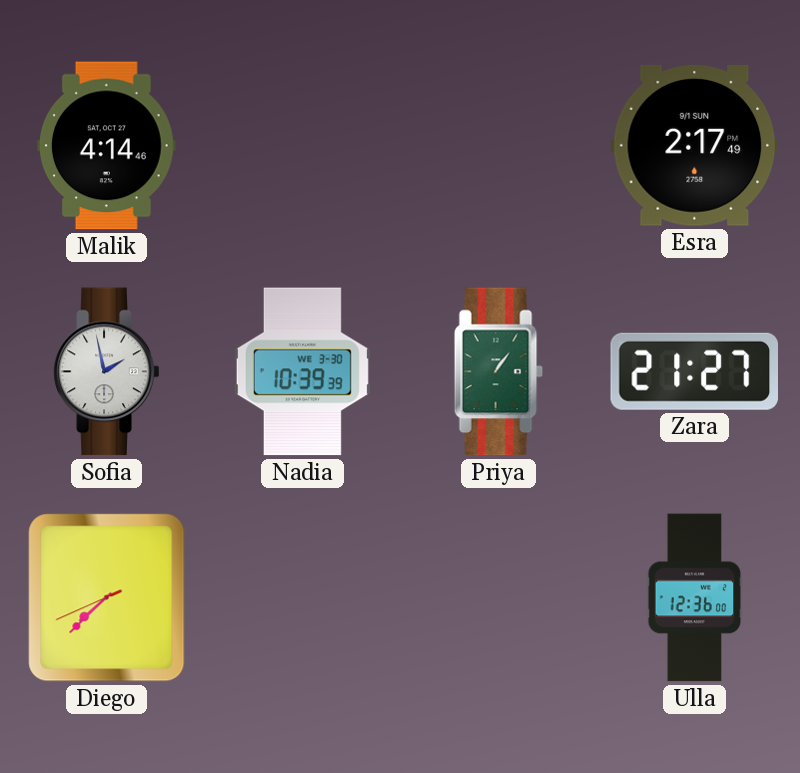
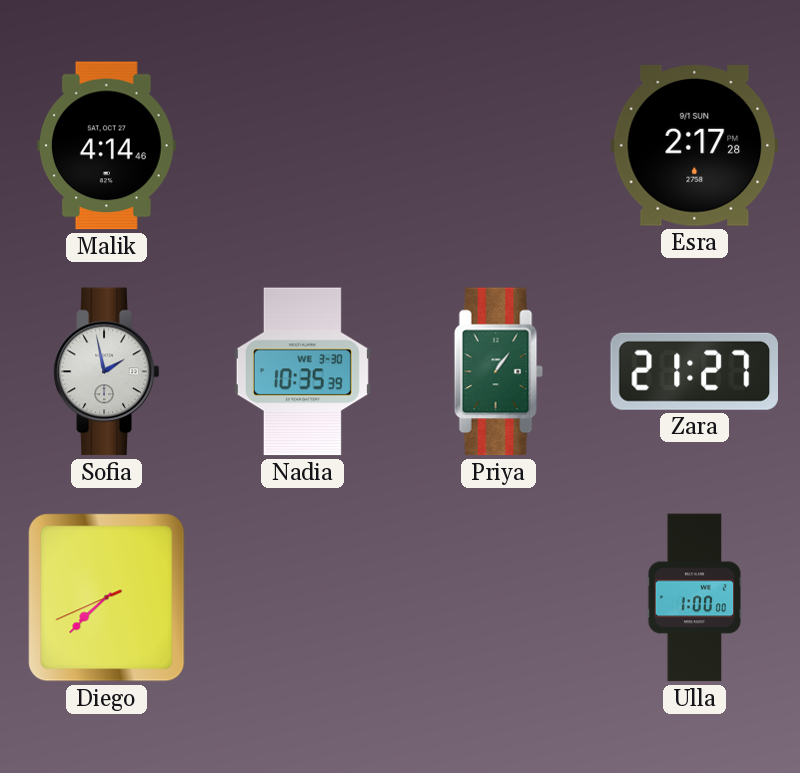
Esra: 2:17:49 -> 2:17:28 (695, 145)
Nadia: 10:39 -> 10:35 (302, 372)
Ulla: 12:36 -> 1:00 (695, 598)
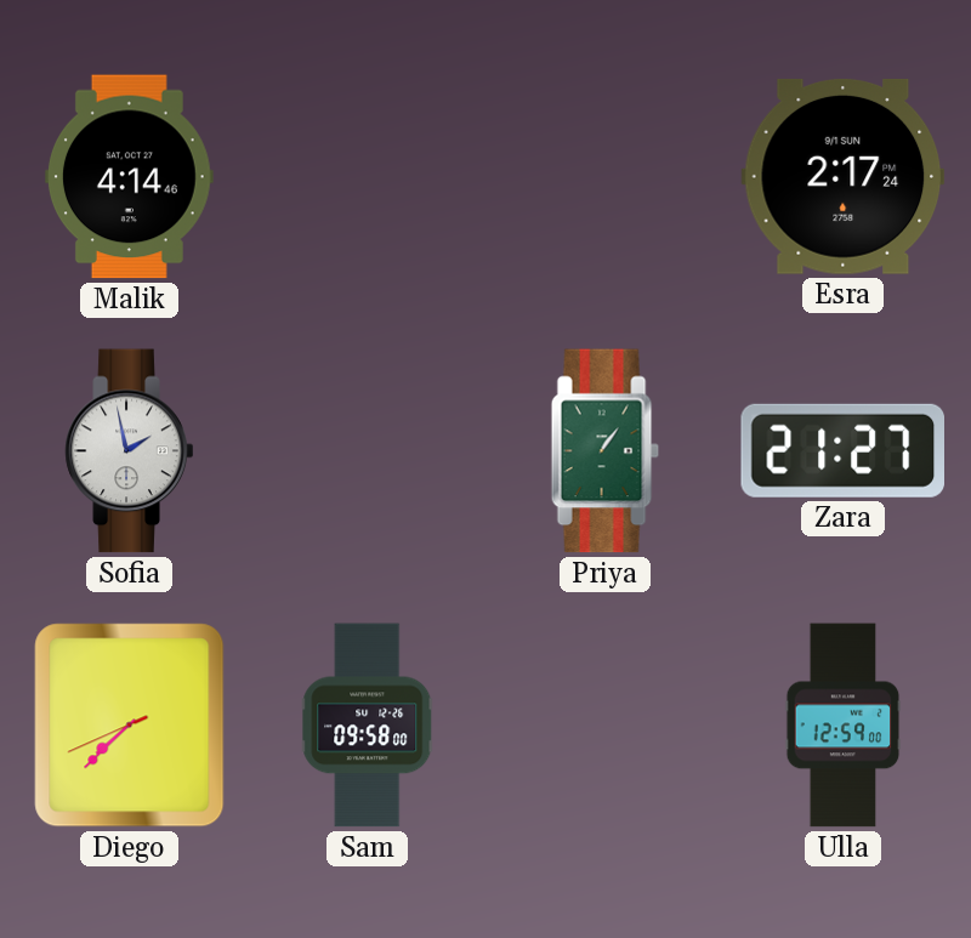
Esra: 2:17:28 -> 2:17:24 (844, 176)
Nadia: 10:35 -> none (302, 372)
Sam: none -> 09:58 (368, 726)
Ulla: 1:00 -> 12:59 (844, 726)
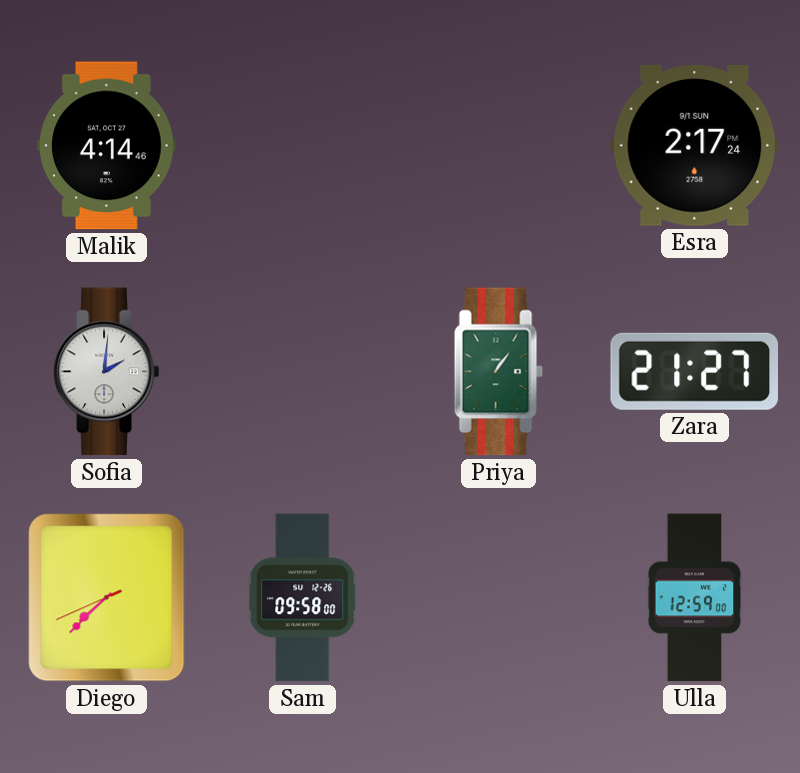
Sofia: 1:58 -> 2:01 (107, 372)
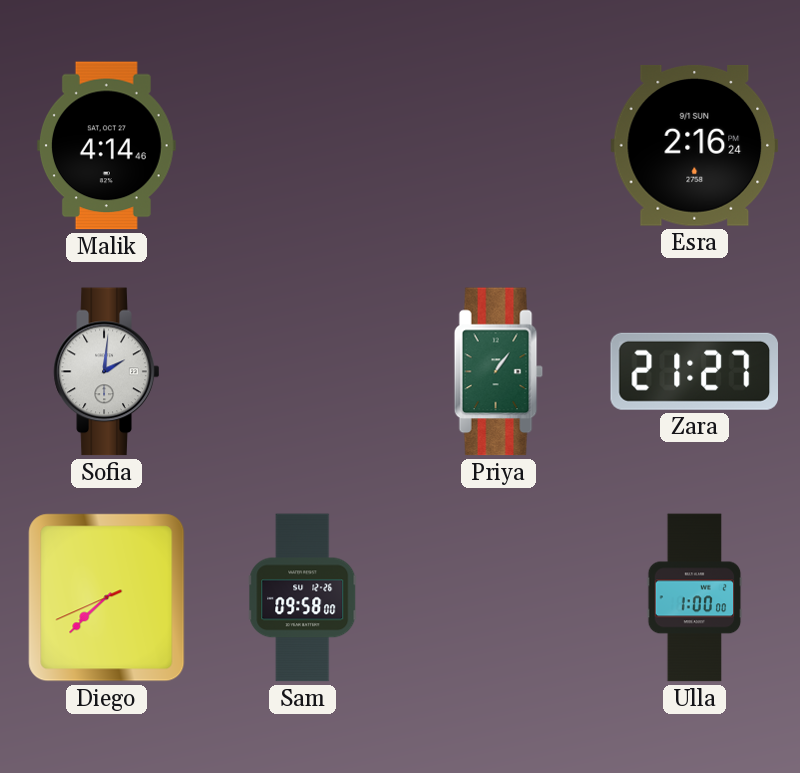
Esra: 2:17 -> 2:16 (695, 145)
Ulla: 12:59 -> 1:00 (695, 598)
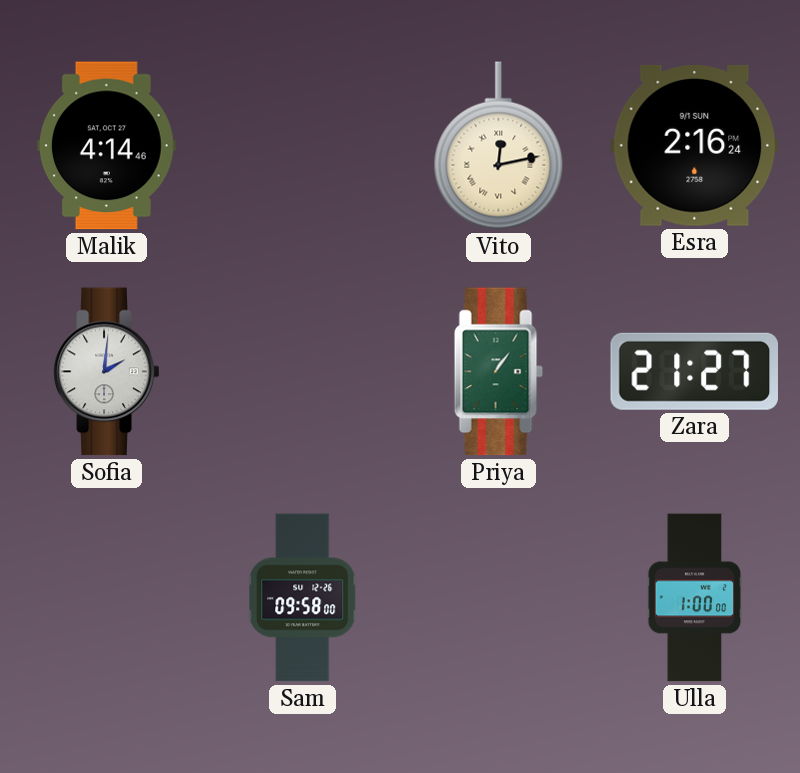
Vito: none -> 12:13 (499, 146)
Diego: 7:37 -> none (107, 598)
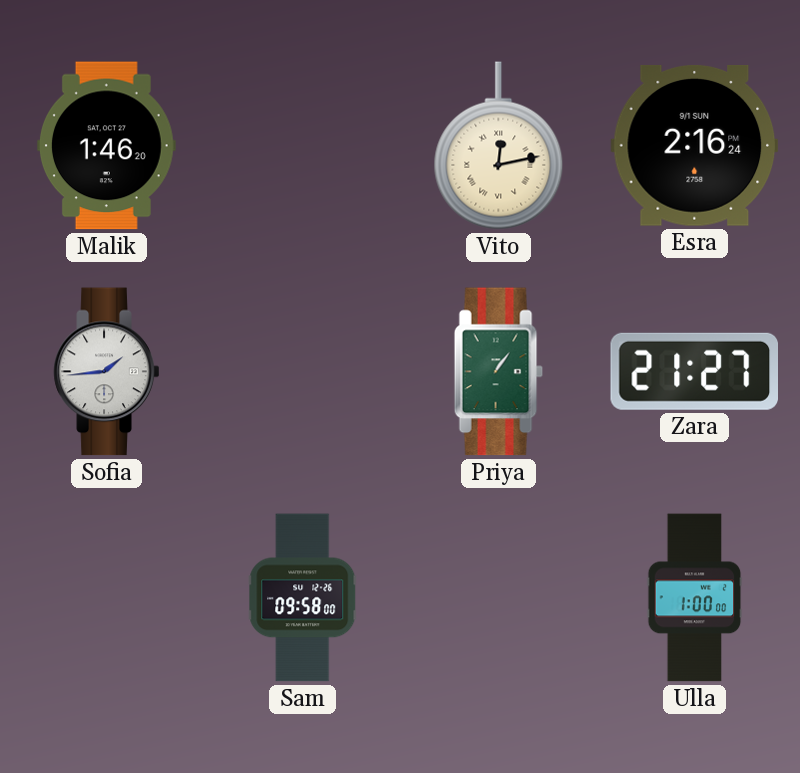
Malik: 4:14 -> 1:46 (106, 146)
Sofia: 2:01 -> 1:44 (107, 372)
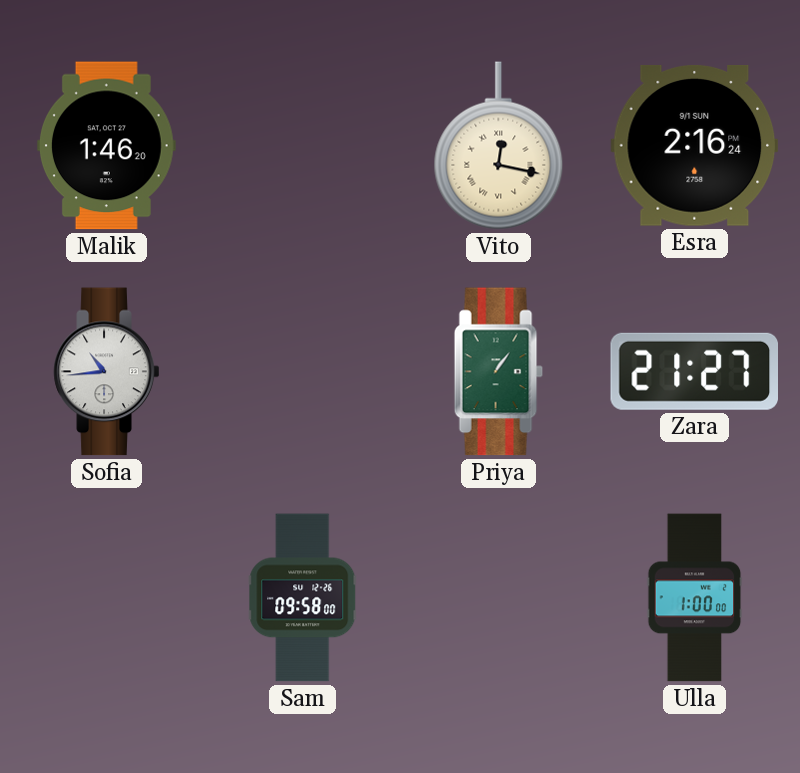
Vito: 12:13 -> 12:17 (499, 146)
Sofia: 1:44 -> 10:44 (107, 372)
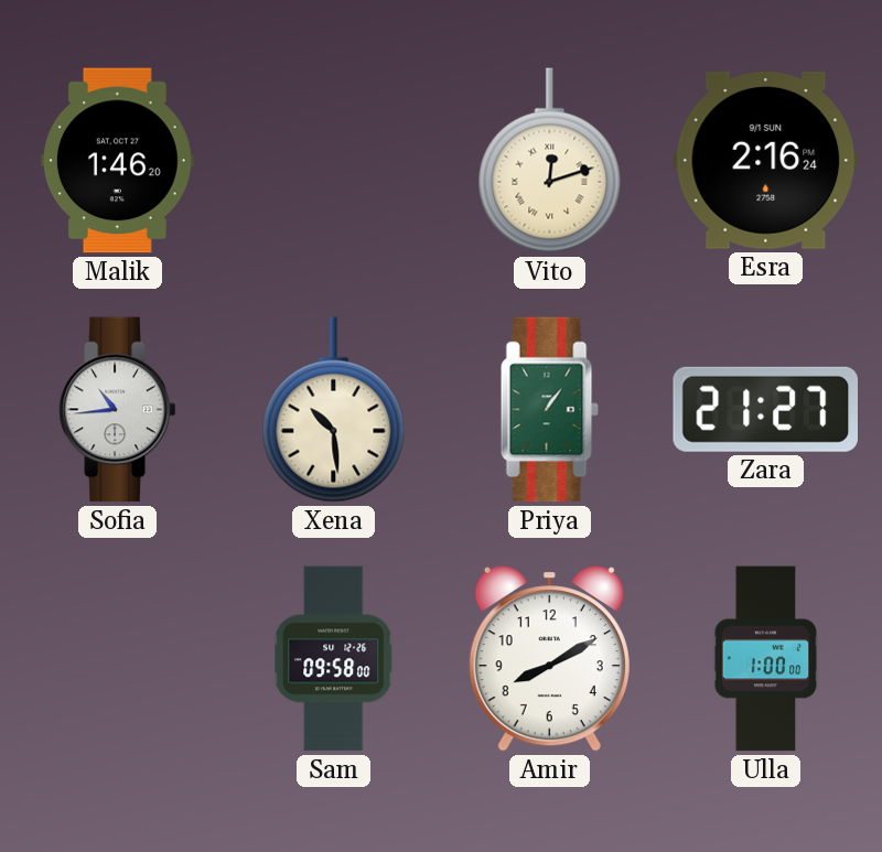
Vito: 12:17 -> 12:12 (550, 161)
Xena: none -> 10:29 (334, 410)
Amir: none -> 8:10 (549, 659)
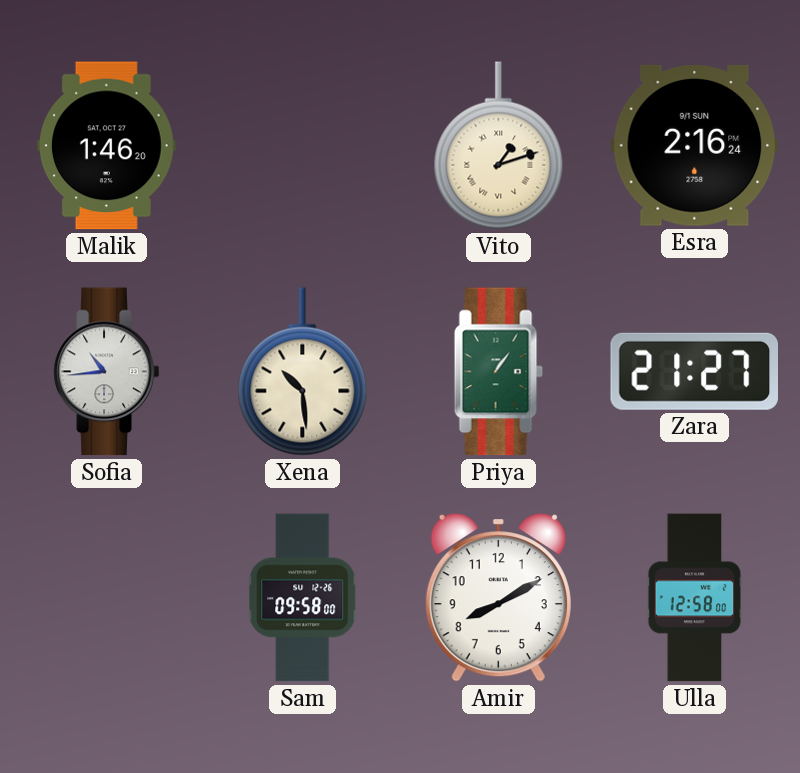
Vito: 12:12 -> 1:12 (499, 146)
Ulla: 1:00 -> 12:58 (695, 598)
